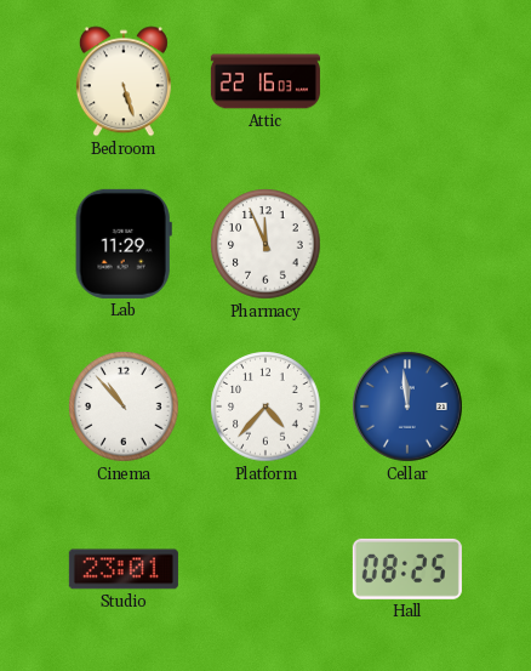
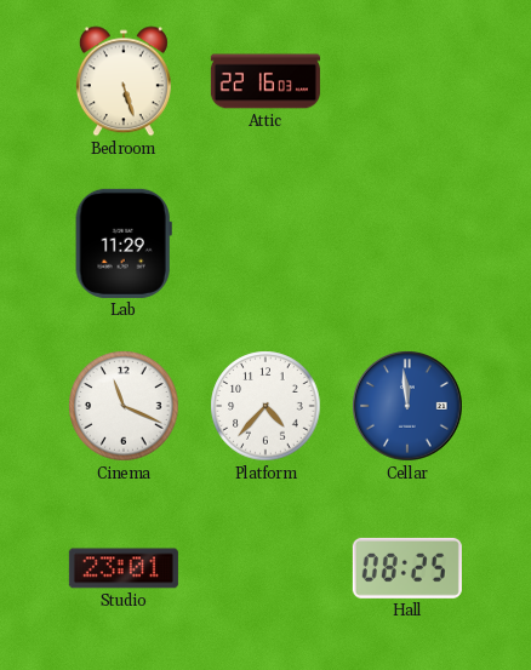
Pharmacy: 11:56 -> none (265, 244)
Cinema: 10:53 -> 11:19 (124, 406)
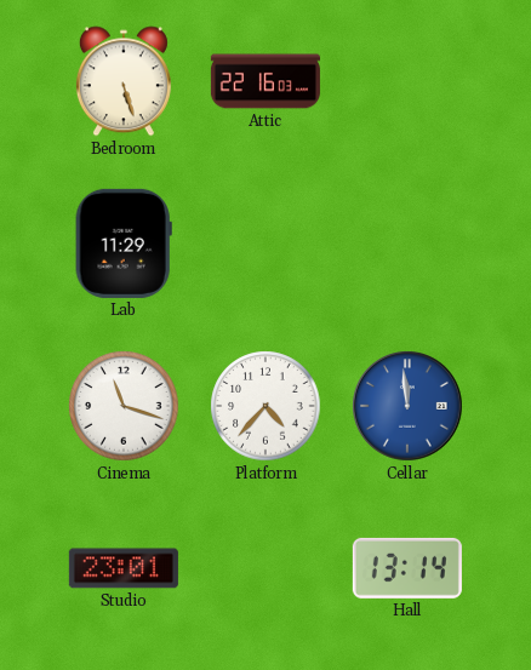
Cinema: 11:19 -> 11:18 (124, 406)
Hall: 08:25 -> 13:14 (407, 568)
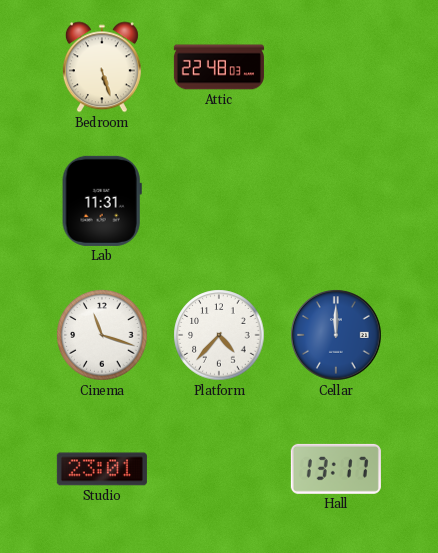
Attic: 22:16 -> 22:48 (219, 67)
Lab: 11:29 -> 11:31 (102, 201)
Cellar: 11:59 -> 12:00 (336, 335)
Hall: 13:14 -> 13:17 (336, 469)
